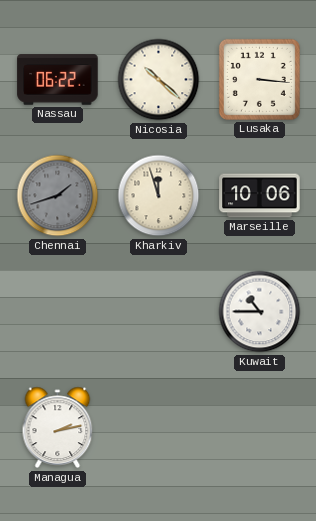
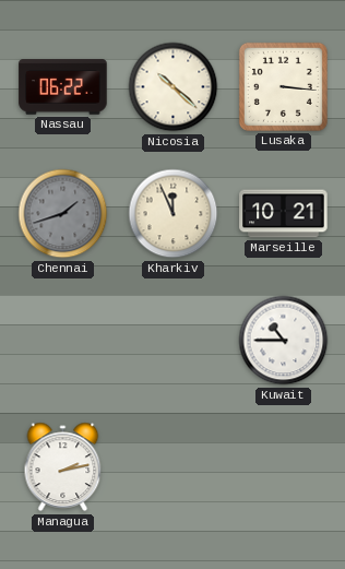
Kharkiv: 11:57 -> 11:56 (174, 214)
Marseille: 10:06 -> 10:21 (284, 214)
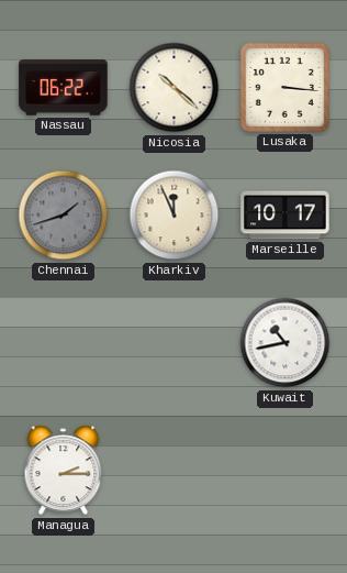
Marseille: 10:21 -> 10:17 (286, 216)
Kuwait: 10:45 -> 10:43 (286, 343)
Managua: 2:13 -> 2:15 (64, 471)
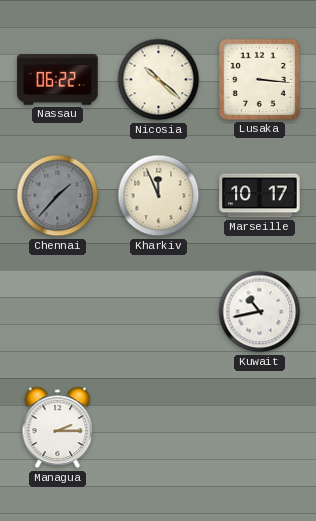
Chennai: 1:42 -> 1:37 (58, 196)
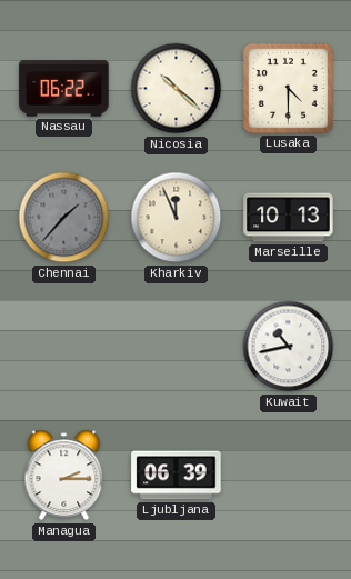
Lusaka: 3:16 -> 4:30 (288, 88)
Marseille: 10:17 -> 10:13 (289, 218)
Ljubljana: none -> 06:39 (177, 476)
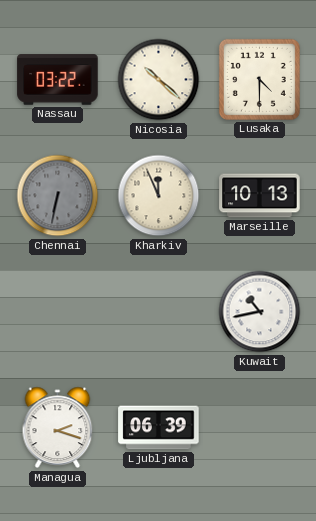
Nassau: 06:22 -> 03:22 (58, 80)
Chennai: 1:37 -> 6:32 (58, 196)
Managua: 2:15 -> 2:18 (58, 428)
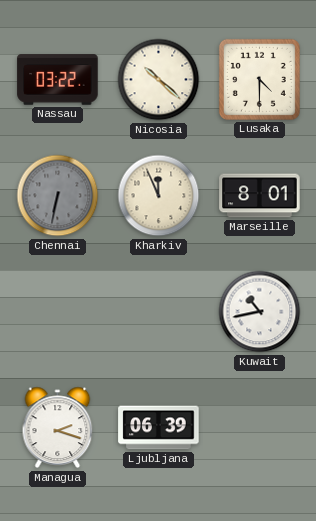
Marseille: 10:13 -> 8:01 (260, 196)
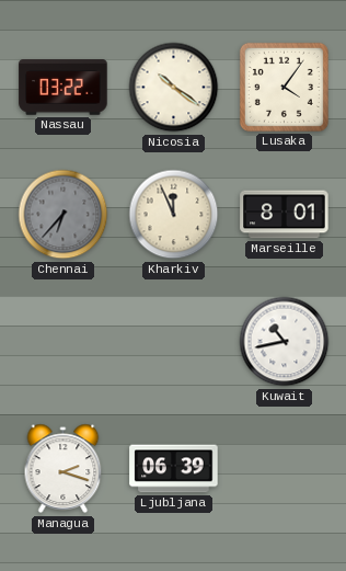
Nicosia: 10:22 -> 10:21 (174, 88)
Lusaka: 4:30 -> 4:06 (284, 87)
Chennai: 6:32 -> 6:37 (64, 215)
